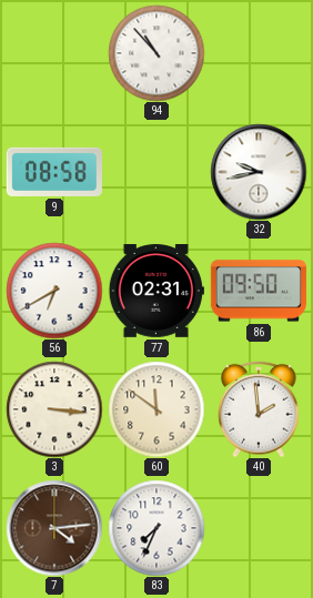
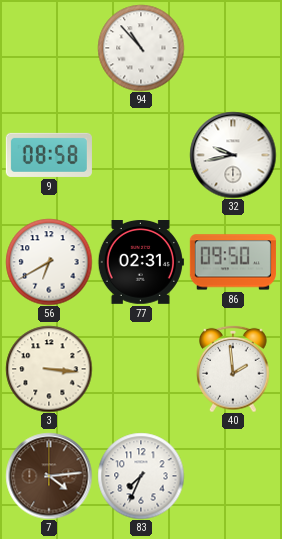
60: 11:51 -> none (156, 409)
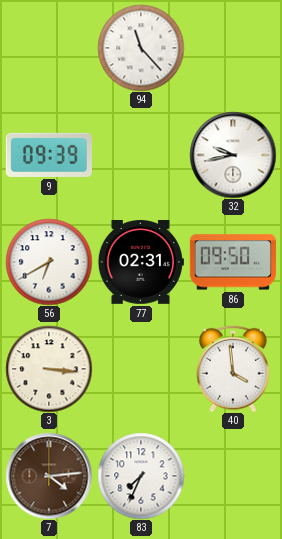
94: 10:53 -> 11:23 (141, 48)
9: 08:58 -> 09:39 (49, 155)
40: 1:59 -> 3:59 (234, 369)
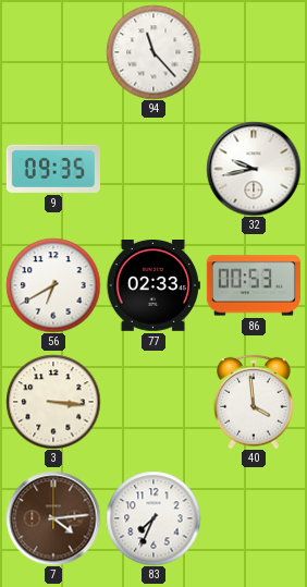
9: 09:39 -> 09:35 (53, 169)
77: 02:31 -> 02:33 (153, 286)
86: 09:50 -> 00:53 (254, 285)
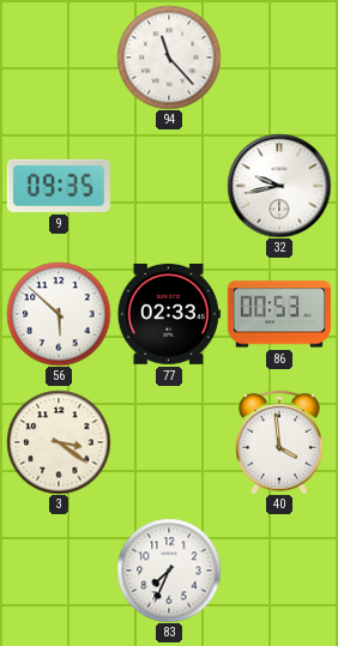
56: 6:40 -> 5:52 (59, 314)
3: 3:16 -> 3:21 (59, 442)
7: 4:14 -> none (53, 518)
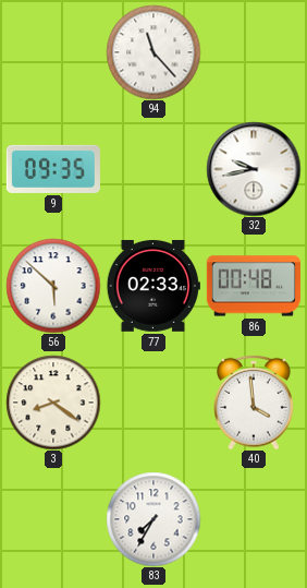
86: 00:53 -> 00:48 (254, 286)
3: 3:21 -> 8:21 (53, 403)
83: 7:34 -> 7:35 (153, 519)
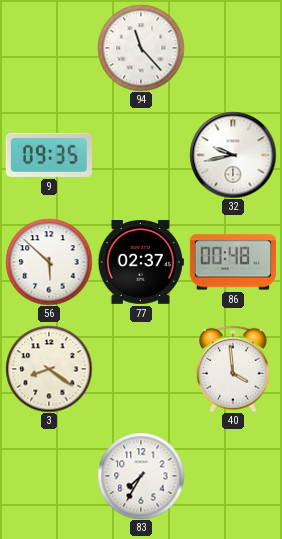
77: 02:33 -> 02:37 (141, 263)
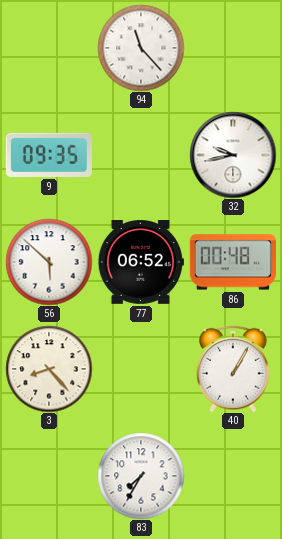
77: 02:37 -> 06:52 (141, 263)
3: 8:21 -> 8:23 (49, 369)
40: 3:59 -> 1:05 (234, 369)
